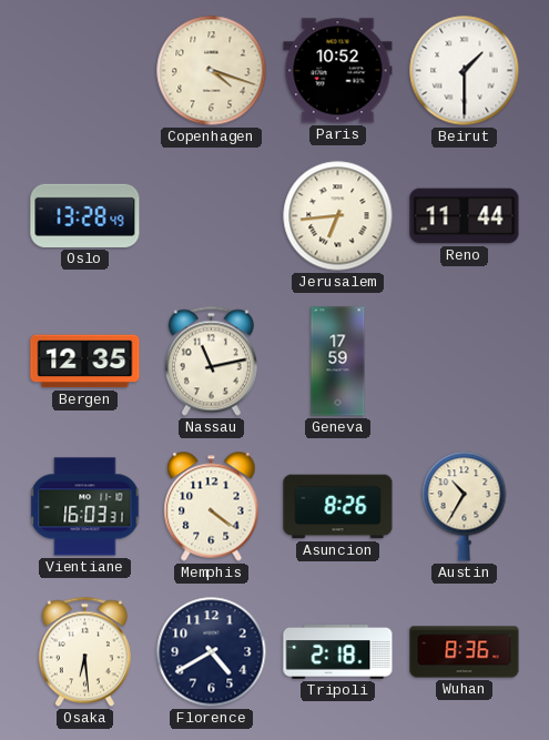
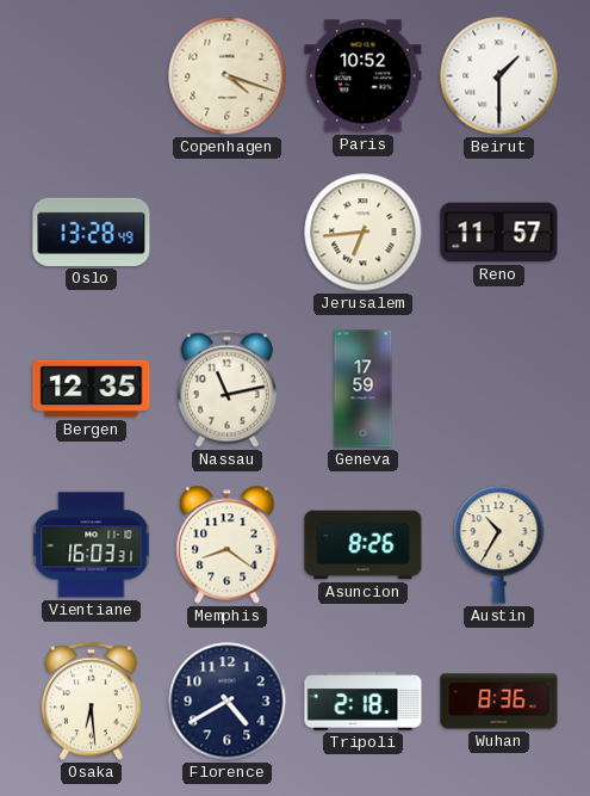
Reno: 11:44 -> 11:57 (499, 233)
Memphis: 4:21 -> 8:21 (228, 545)
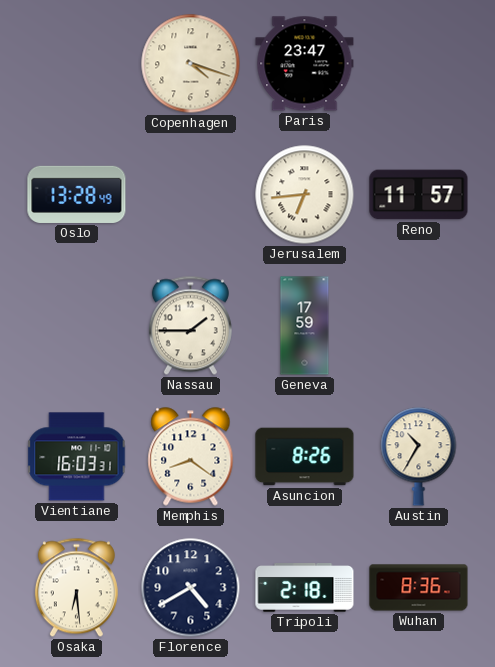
Paris: 10:52 -> 23:47 (305, 64)
Beirut: 1:30 -> none (499, 76)
Bergen: 12:35 -> none (92, 389)
Nassau: 11:13 -> 1:45 (190, 326)
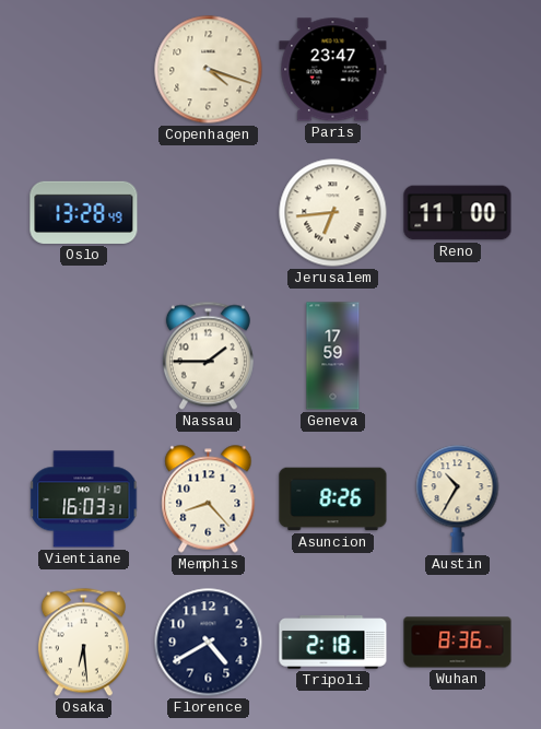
Reno: 11:57 -> 11:00 (458, 213)
Memphis: 8:21 -> 8:23 (209, 499)
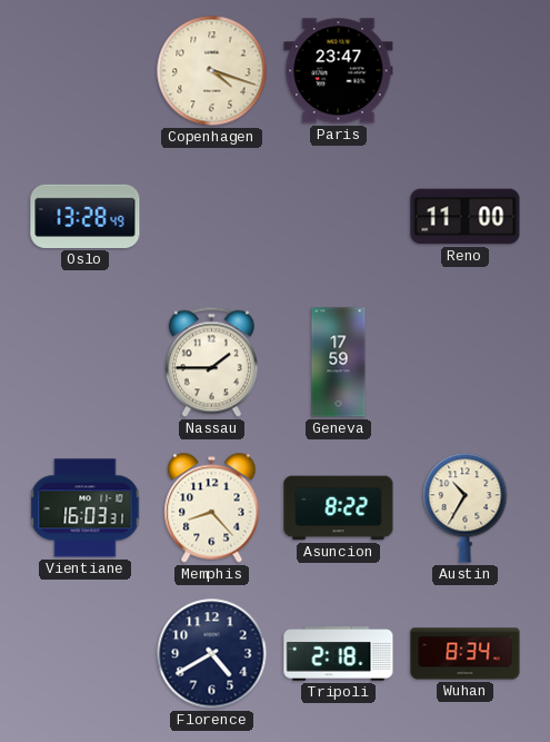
Jerusalem: 6:44 -> none (333, 213)
Asuncion: 8:26 -> 8:22 (339, 508)
Osaka: 6:29 -> none (83, 643)
Wuhan: 8:36 -> 8:34 (466, 654)
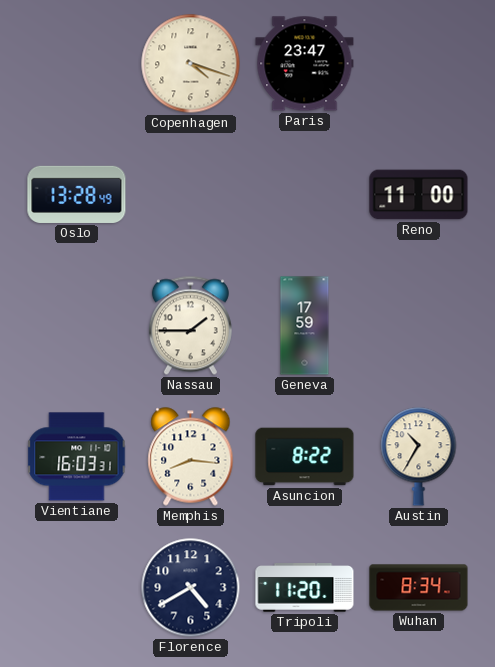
Memphis: 8:23 -> 8:16 (191, 457)
Tripoli: 2:18 -> 11:20 (305, 588)
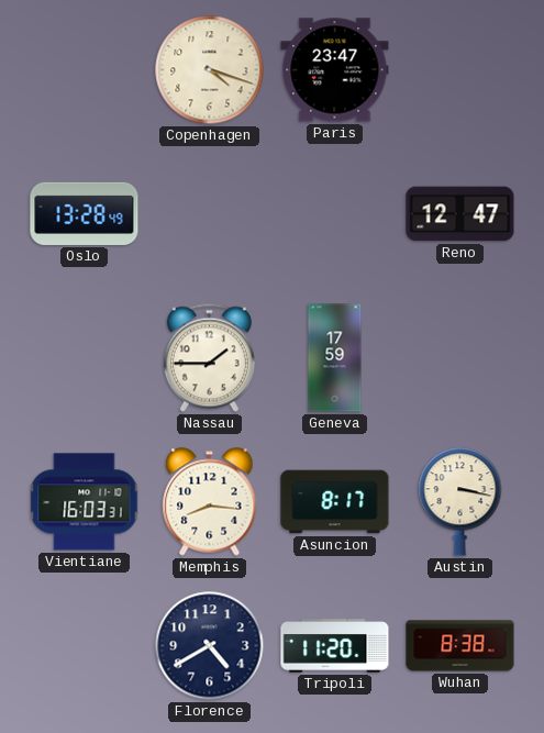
Reno: 11:00 -> 12:47 (460, 214)
Asuncion: 8:22 -> 8:17 (335, 502)
Austin: 10:35 -> 3:17 (460, 502)
Wuhan: 8:34 -> 8:38 (460, 646)
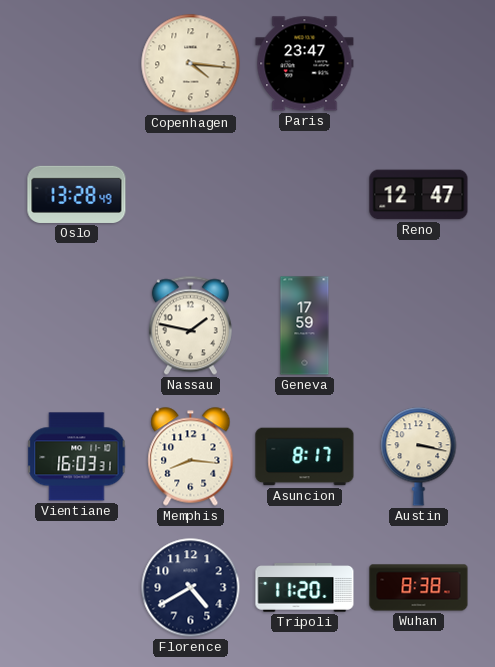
Copenhagen: 4:18 -> 4:16 (191, 64)
Nassau: 1:45 -> 1:47 (190, 326)
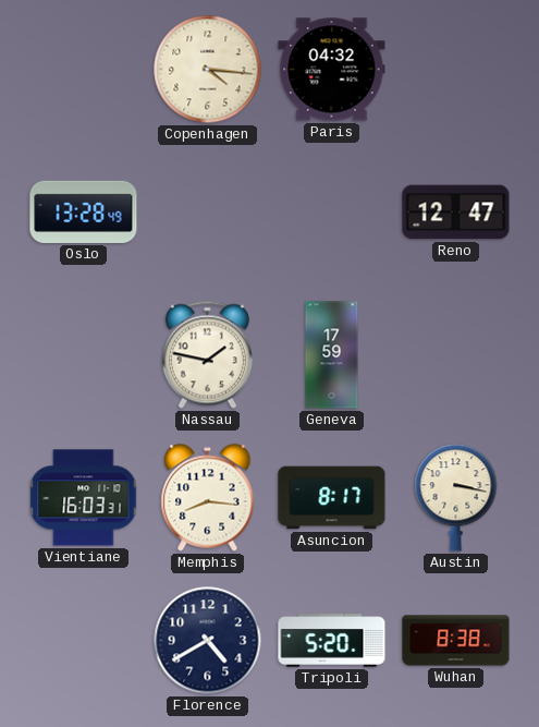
Paris: 23:47 -> 04:32 (332, 70)
Tripoli: 11:20 -> 5:20 (332, 641)
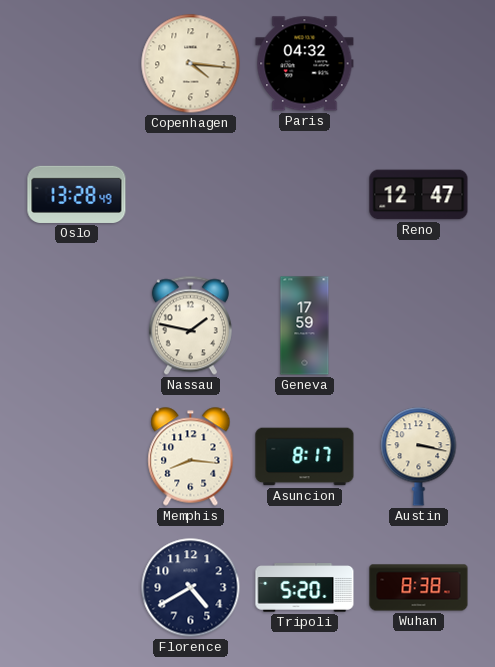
Vientiane: 16:03 -> none (84, 498)
